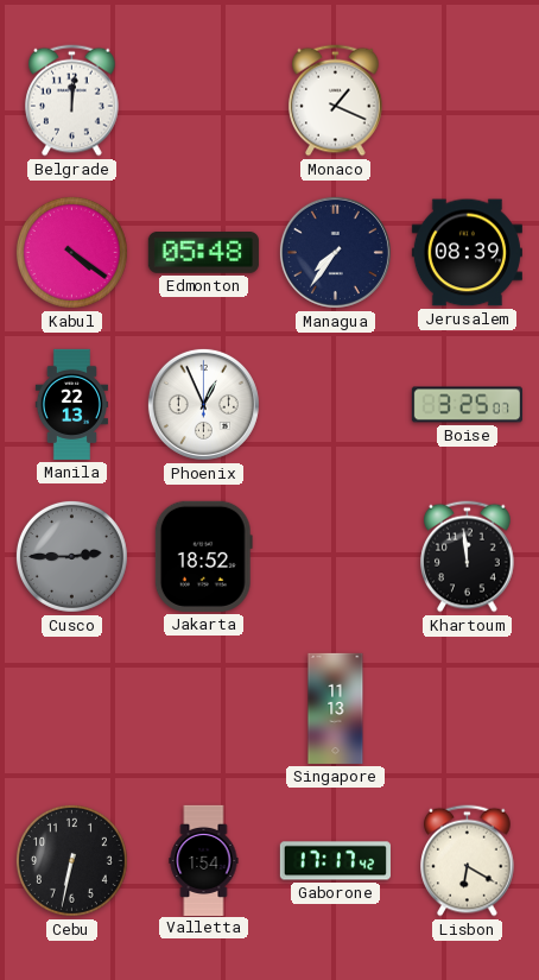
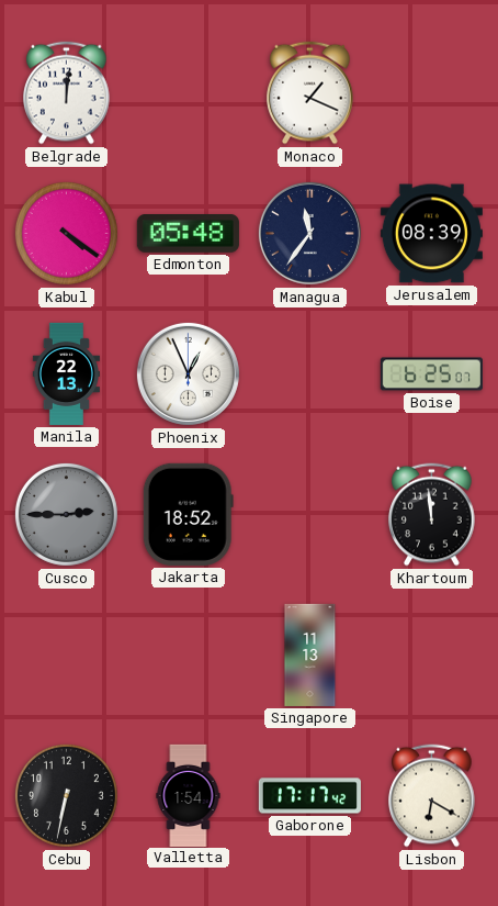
Managua: 7:36 -> 11:36 (309, 233)
Boise: 3:25 -> 6:25 (431, 374)
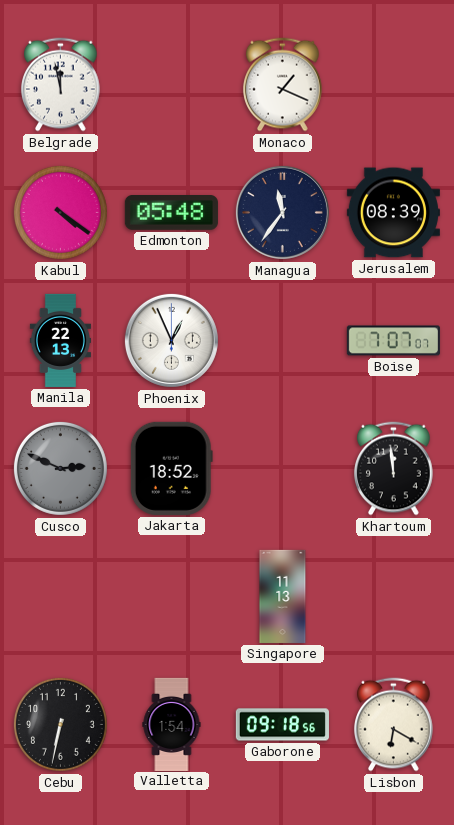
Belgrade: 12:01 -> 11:58 (61, 85)
Boise: 6:25 -> 7:07 (393, 341)
Cusco: 2:45 -> 2:49 (60, 468)
Gaborone: 17:17 -> 09:18 (282, 725)
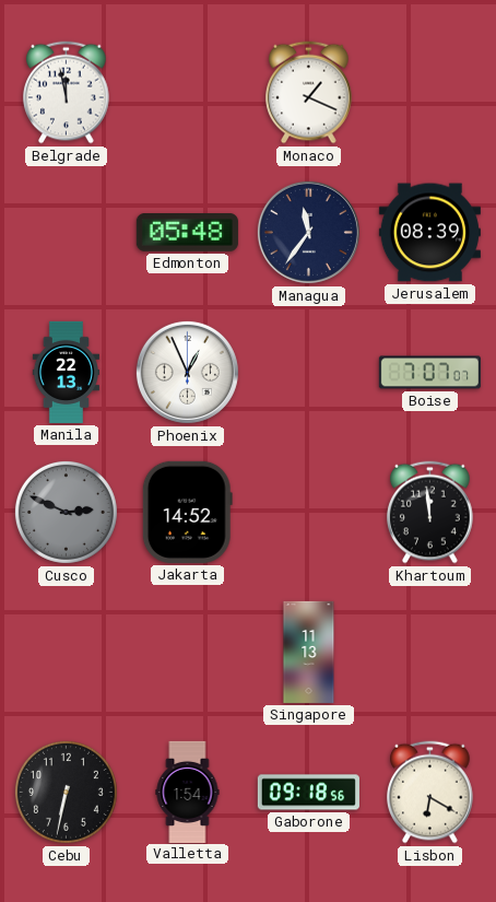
Kabul: 4:21 -> none (60, 212)
Jakarta: 18:52 -> 14:52 (187, 512)
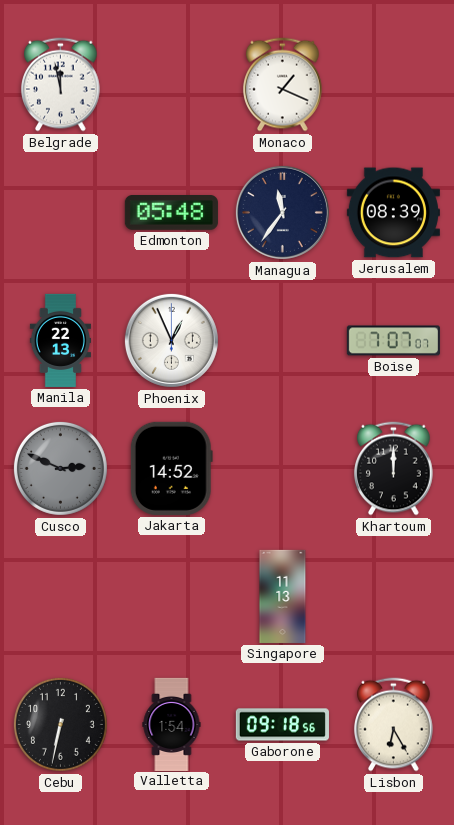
Khartoum: 11:59 -> 12:00 (394, 469)
Lisbon: 6:20 -> 6:25 (394, 725)
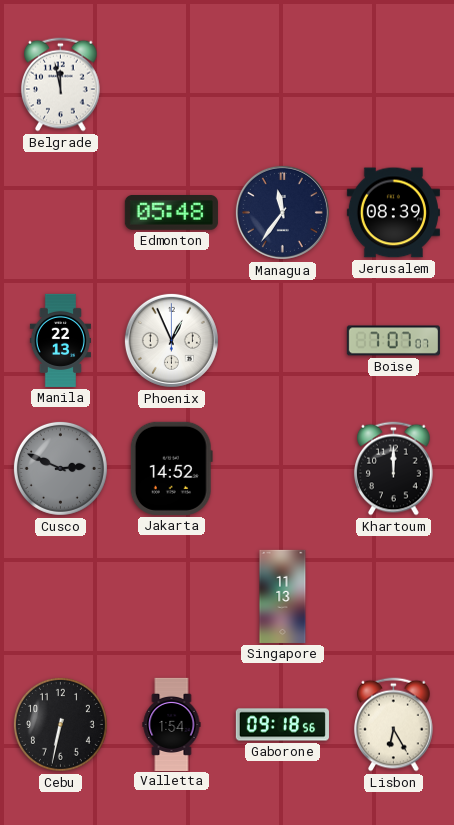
Monaco: 1:19 -> none (283, 85)
